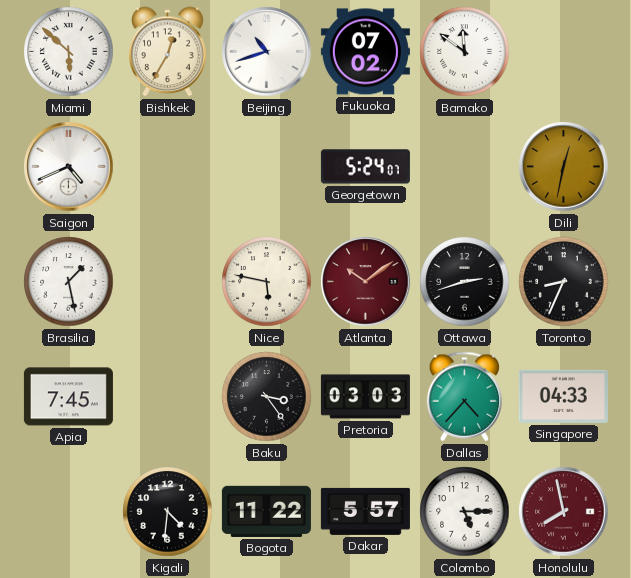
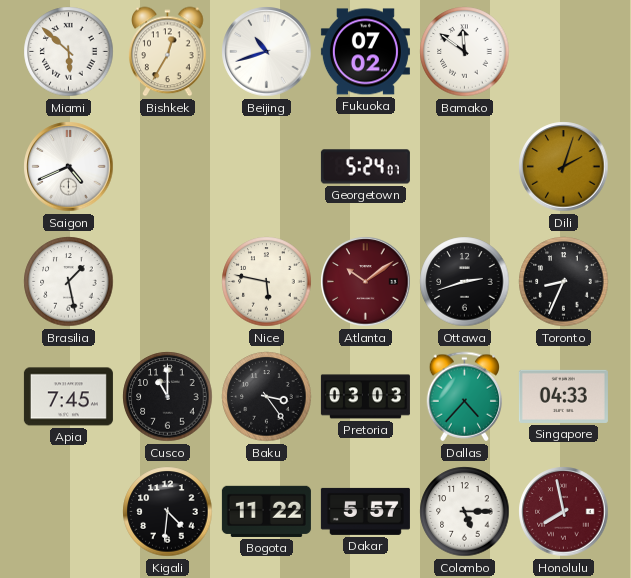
Dili: 12:32 -> 2:03 (564, 167)
Cusco: none -> 11:00 (168, 397)
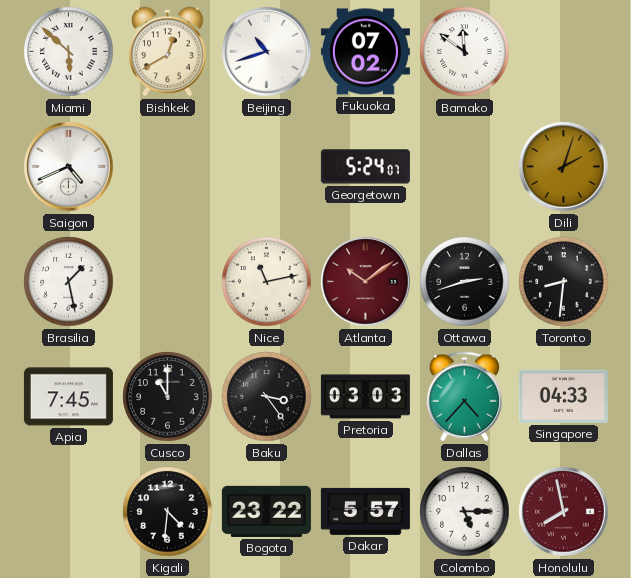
Bishkek: 12:35 -> 12:40 (168, 52)
Nice: 5:47 -> 11:13 (267, 282)
Toronto: 8:34 -> 8:31 (564, 282)
Bogota: 11:22 -> 23:22 (266, 511)
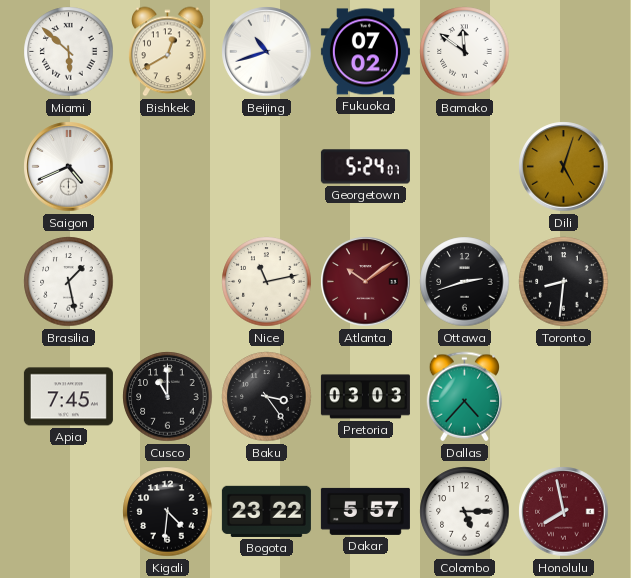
Dili: 2:03 -> 5:03 (564, 167)
Singapore: 04:33 -> none (563, 396)
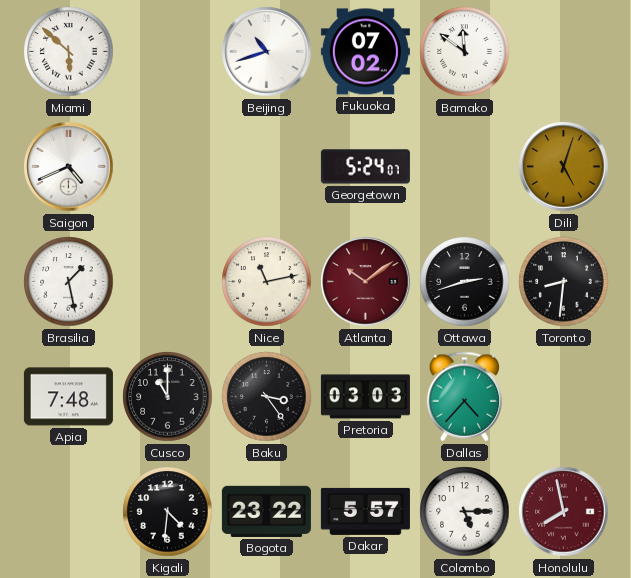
Bishkek: 12:40 -> none (168, 52)
Apia: 7:45 -> 7:48 (68, 397)
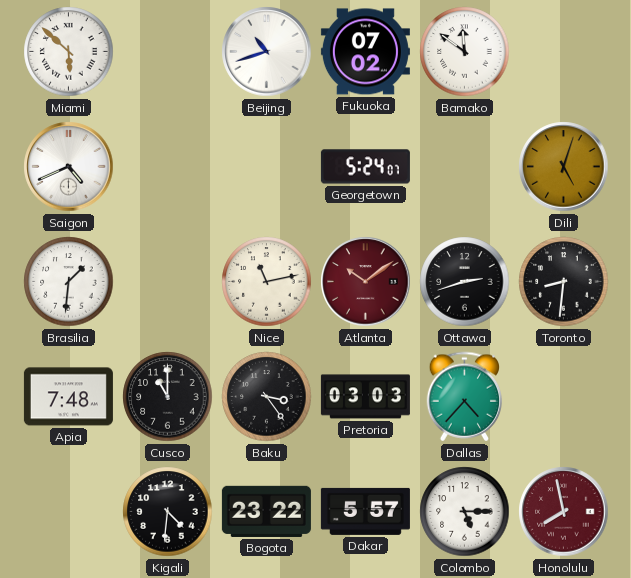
Brasilia: 1:28 -> 1:31 (69, 282)
